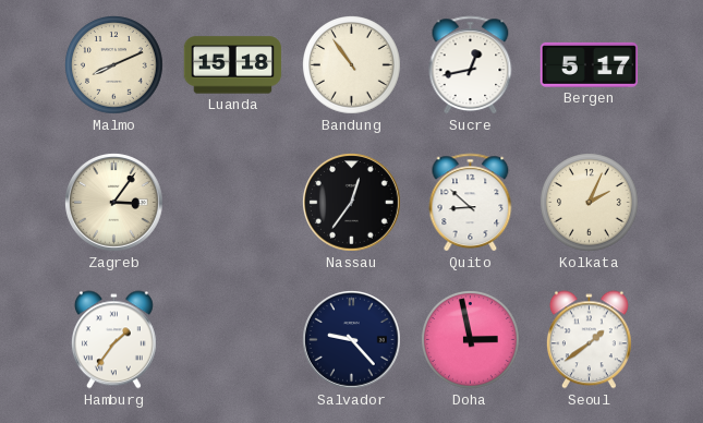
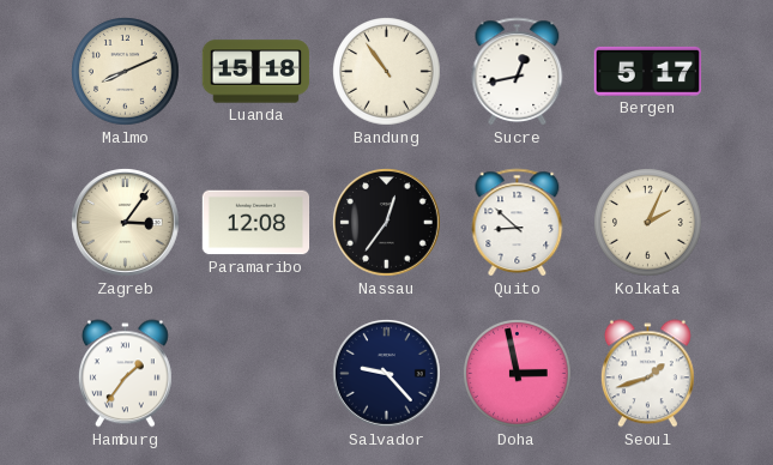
Paramaribo: none -> 12:08 (256, 223)
Seoul: 1:39 -> 1:42 (647, 374)
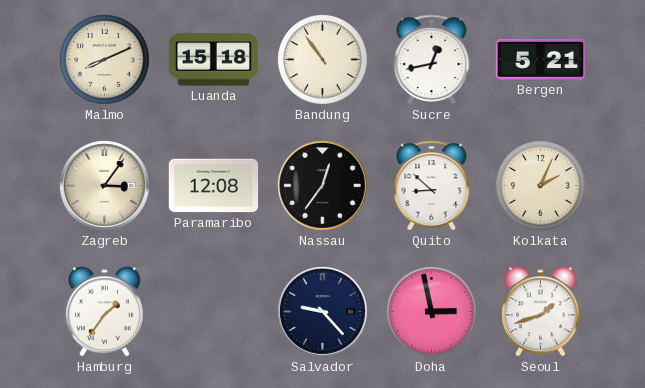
Bergen: 5:17 -> 5:21 (541, 59)
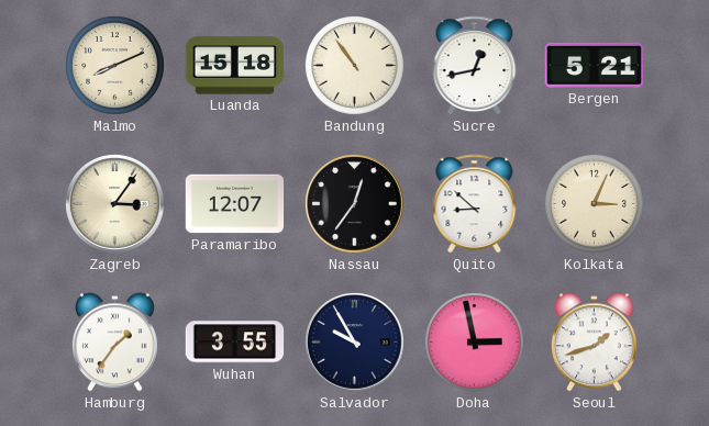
Paramaribo: 12:08 -> 12:07 (235, 204)
Kolkata: 2:04 -> 3:04 (595, 204)
Wuhan: none -> 3:55 (235, 343)
Salvador: 9:23 -> 9:55 (355, 343)
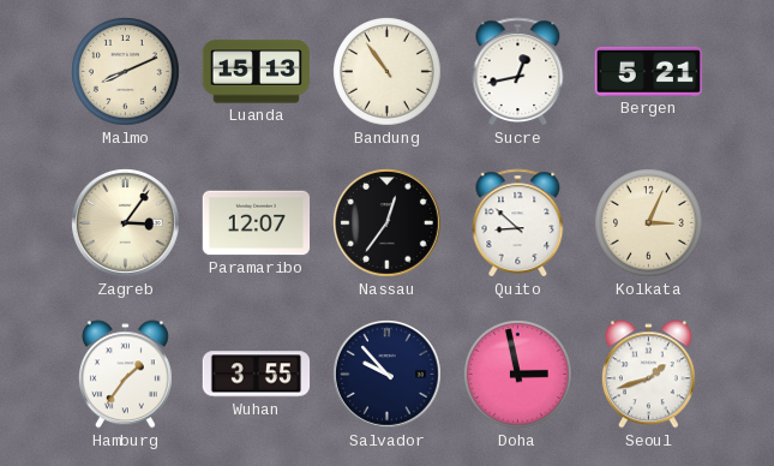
Luanda: 15:18 -> 15:13 (257, 72)
Salvador: 9:55 -> 9:53 (388, 375)
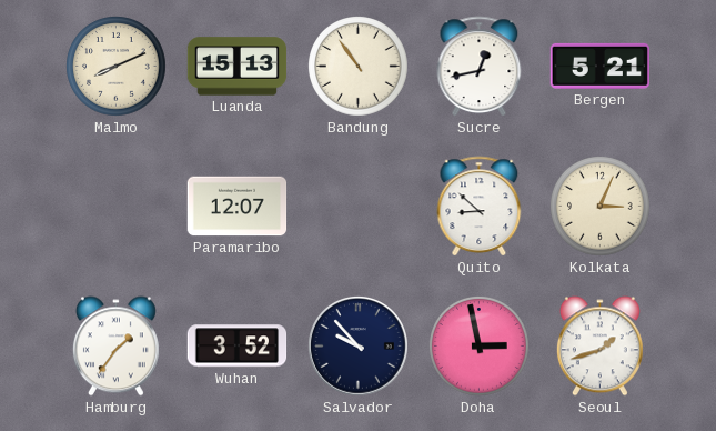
Zagreb: 3:06 -> none (126, 223)
Nassau: 12:36 -> none (388, 223)
Wuhan: 3:55 -> 3:52 (238, 347)
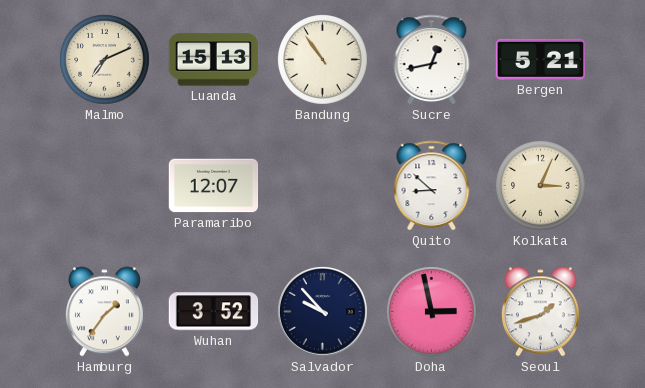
Malmo: 8:11 -> 7:11 (105, 60)
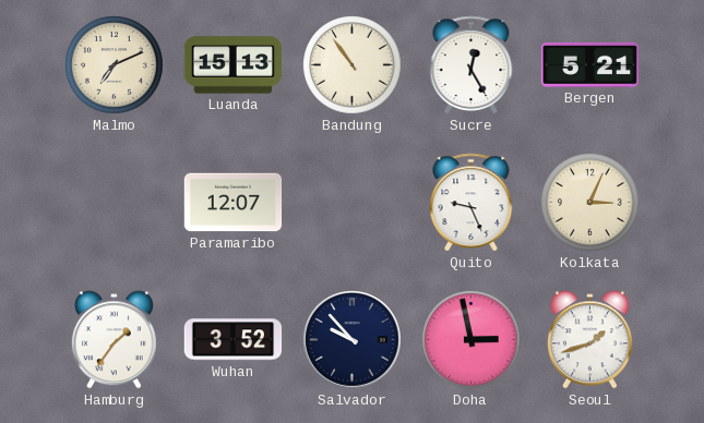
Sucre: 12:43 -> 12:25 (472, 65)
Quito: 8:52 -> 9:26 (472, 203)
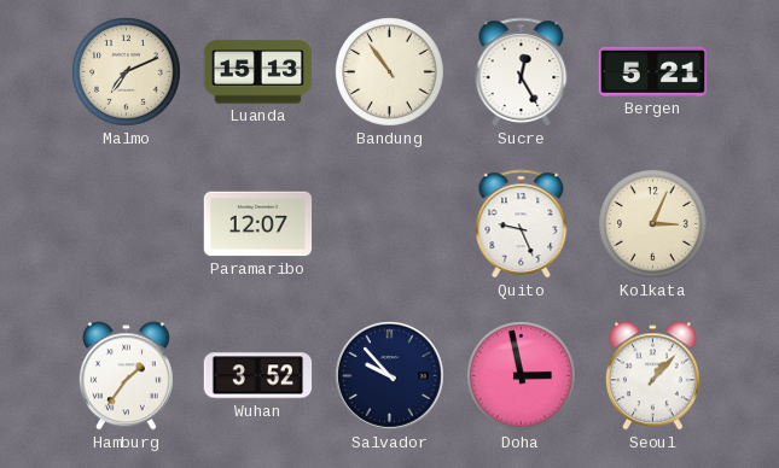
Seoul: 1:42 -> 1:07 (652, 376)
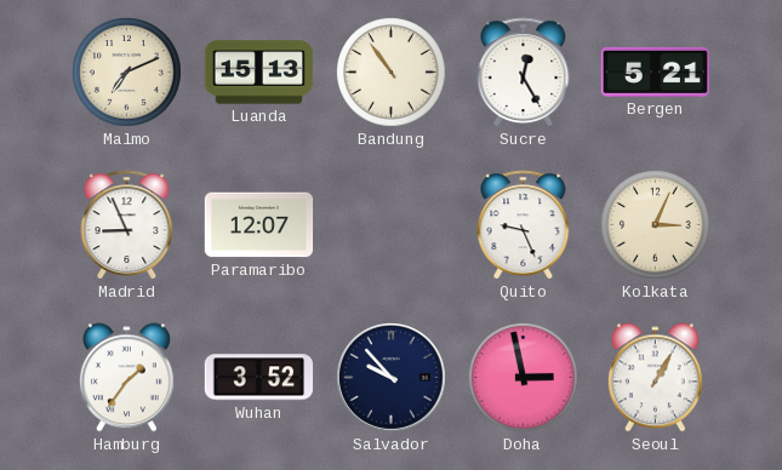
Madrid: none -> 8:56 (127, 225)
Seoul: 1:07 -> 1:05 (655, 378)
